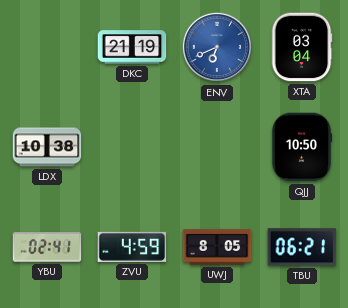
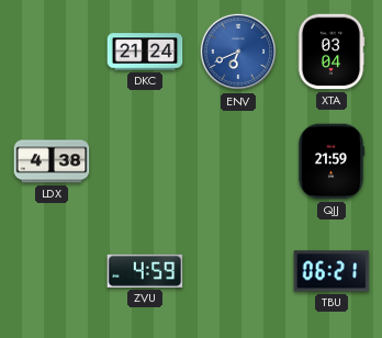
DKC: 21:19 -> 21:24 (145, 52)
LDX: 10:38 -> 4:38 (52, 161)
QJJ: 10:50 -> 21:59 (332, 161)
YBU: 02:41 -> none (47, 247)
UWJ: 8:05 -> none (217, 247)
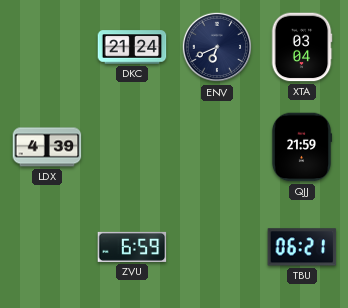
ENV dial: blue -> navy (217, 47)
LDX: 4:38 -> 4:39 (47, 147)
ZVU: 4:59 -> 6:59 (132, 247)
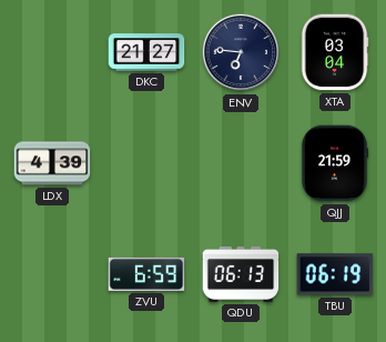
DKC: 21:24 -> 21:27 (146, 52)
ENV: 6:41 -> 6:46 (241, 52)
QDU: none -> 06:13 (241, 274)
TBU: 06:21 -> 06:19 (335, 274)
